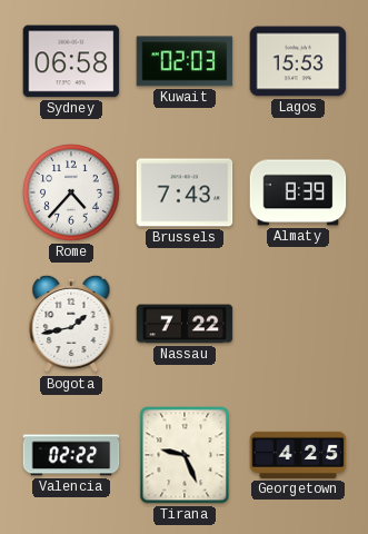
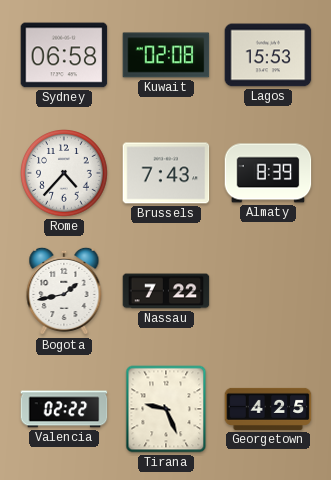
Kuwait: 02:03 -> 02:08 (166, 55)
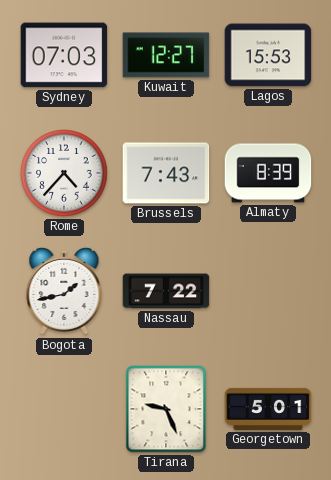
Sydney: 06:58 -> 07:03 (64, 55)
Kuwait: 02:08 -> 12:27 (166, 55)
Valencia: 02:22 -> none (64, 409)
Georgetown: 4:25 -> 5:01 (268, 409)
